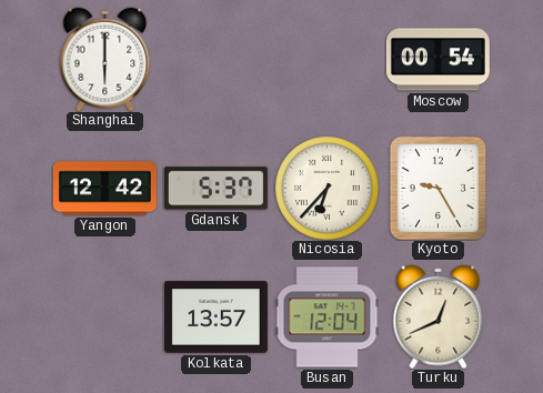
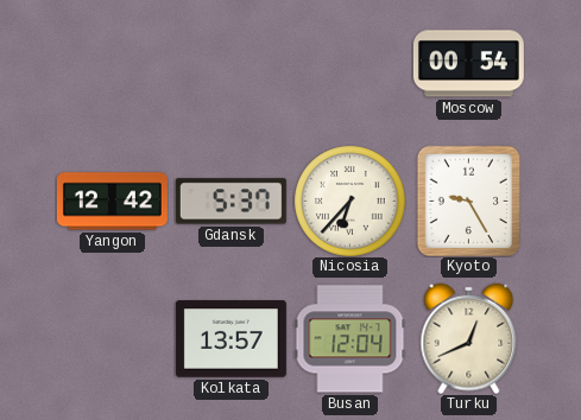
Shanghai: 6:00 -> none (105, 59)
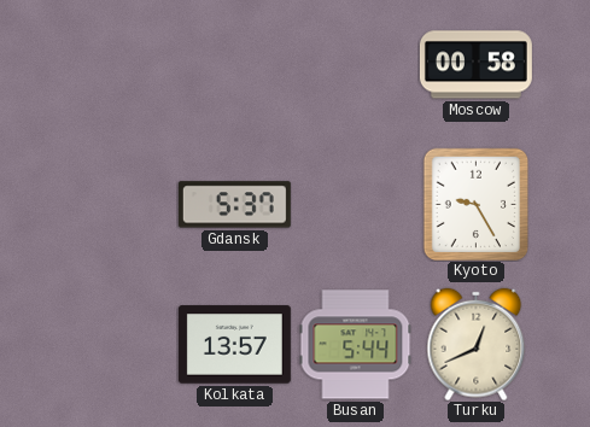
Moscow: 00:54 -> 00:58 (475, 65)
Yangon: 12:42 -> none (112, 202)
Nicosia: 6:37 -> none (349, 201)
Busan: 12:04 -> 5:44 (355, 345)
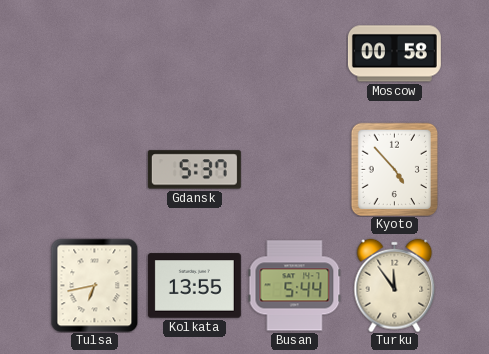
Kyoto: 9:25 -> 4:53 (394, 169)
Tulsa: none -> 6:43 (95, 285)
Kolkata: 13:57 -> 13:55 (194, 286)
Turku: 12:41 -> 11:54 (395, 285)
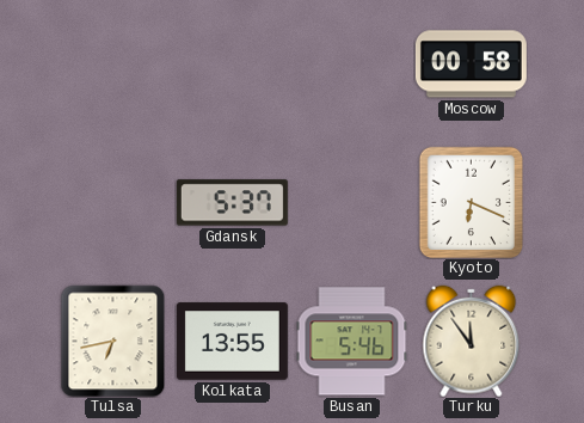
Kyoto: 4:53 -> 6:19 (471, 202)
Busan: 5:44 -> 5:46 (351, 342)
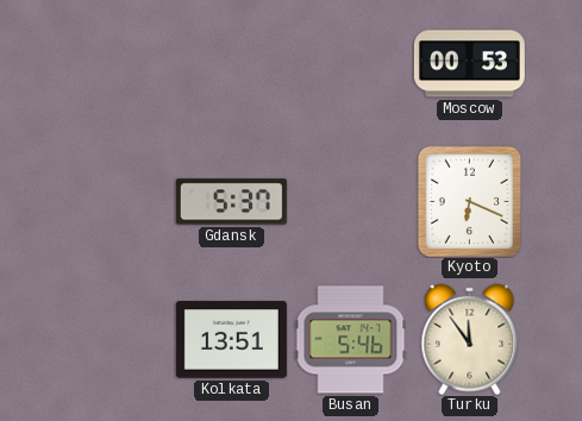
Moscow: 00:58 -> 00:53 (469, 64)
Tulsa: 6:43 -> none (113, 341)
Kolkata: 13:55 -> 13:51 (231, 340)
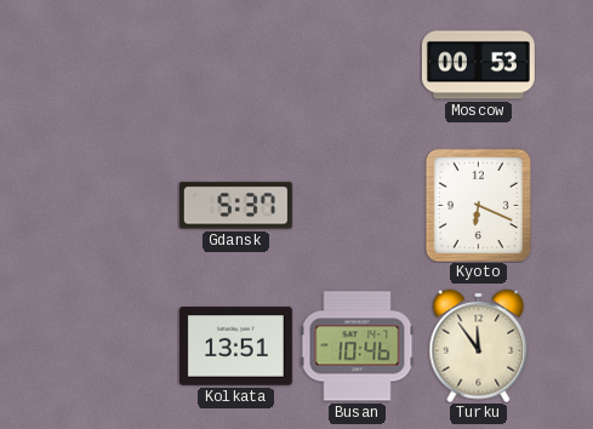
Busan: 5:46 -> 10:46 (357, 347)
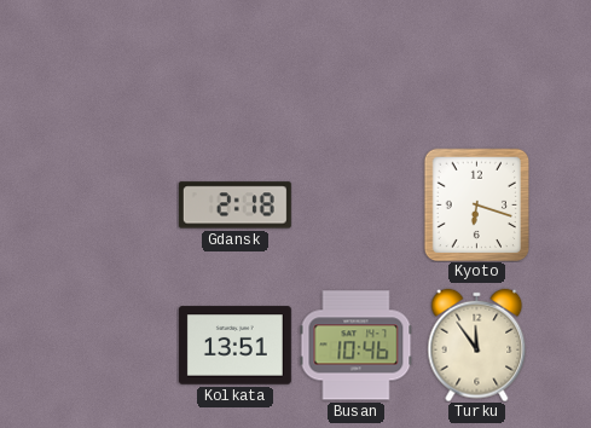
Moscow: 00:53 -> none (478, 65)
Gdansk: 5:37 -> 2:18 (234, 206)
Kyoto: 6:19 -> 6:18 (476, 204)
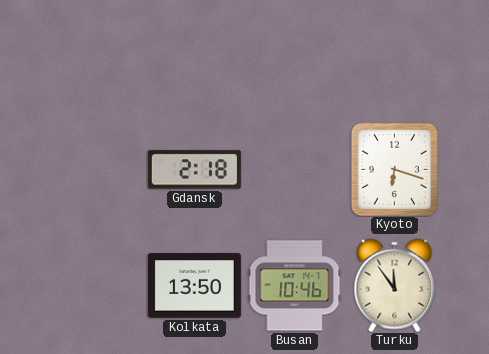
Kolkata: 13:51 -> 13:50 (194, 286)
